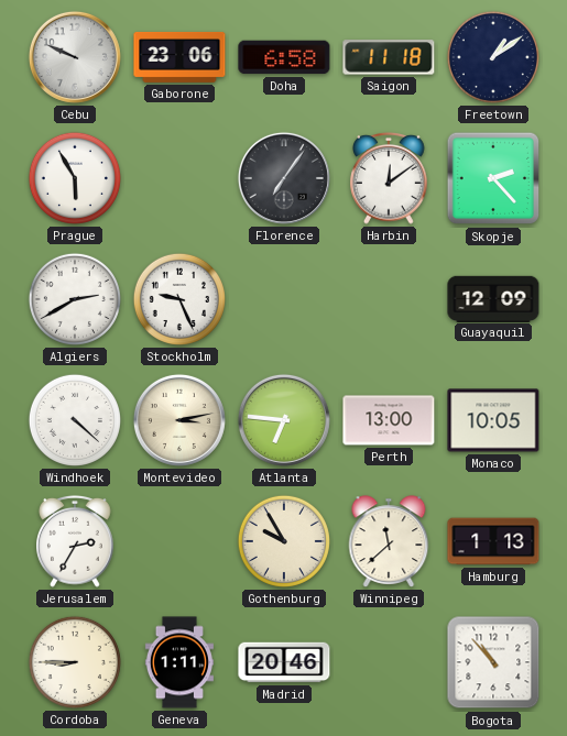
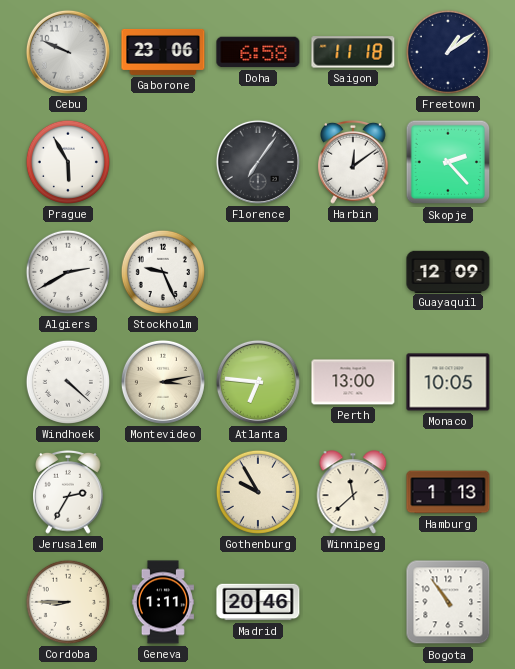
Bogota: 10:53 -> 10:54 (448, 602)
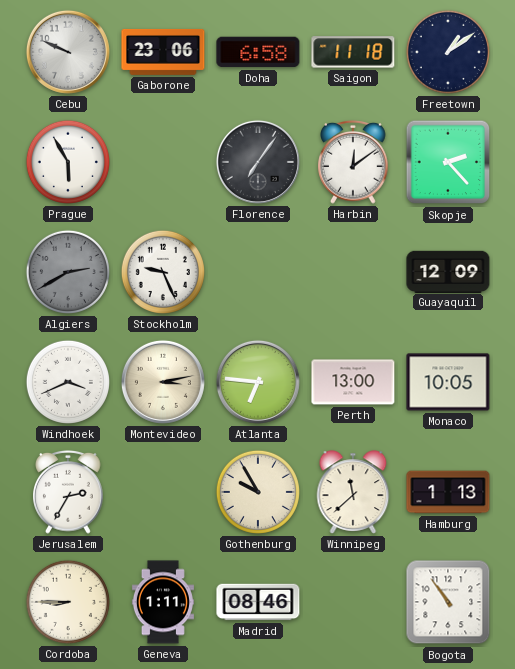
Algiers dial: white -> grey (68, 272)
Windhoek: 4:22 -> 3:41 (68, 382)
Madrid: 20:46 -> 08:46 (258, 602)
